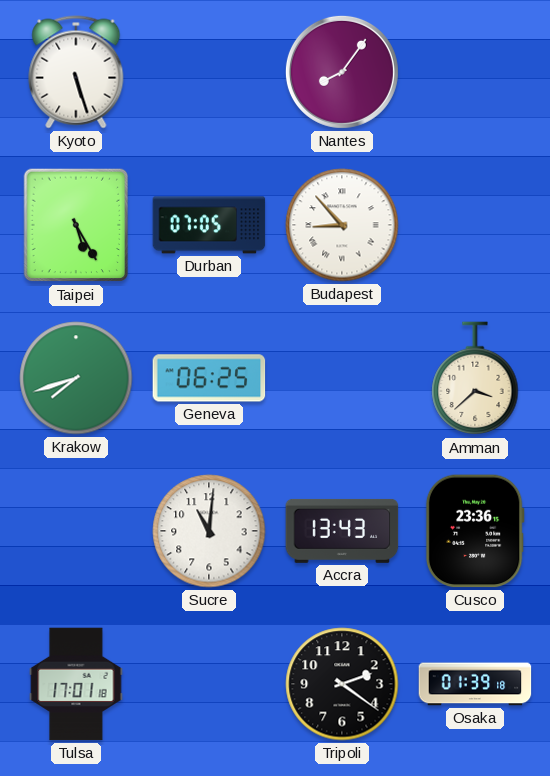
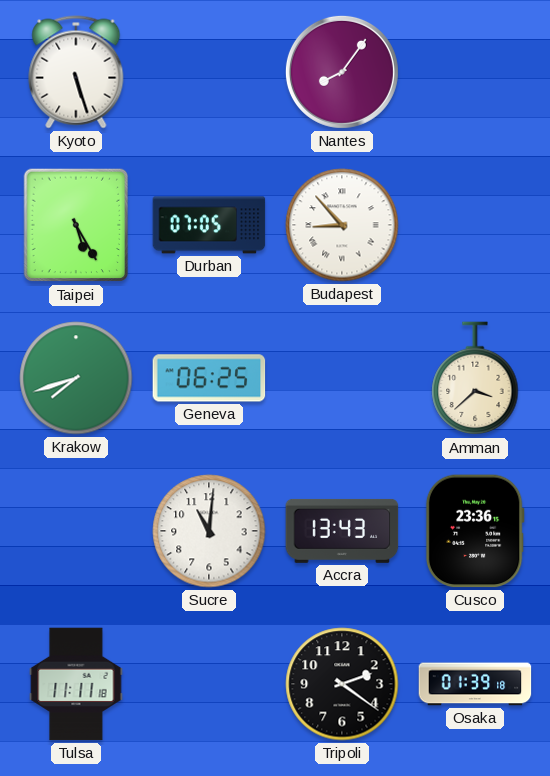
Tulsa: 17:01 -> 11:11 (76, 684)
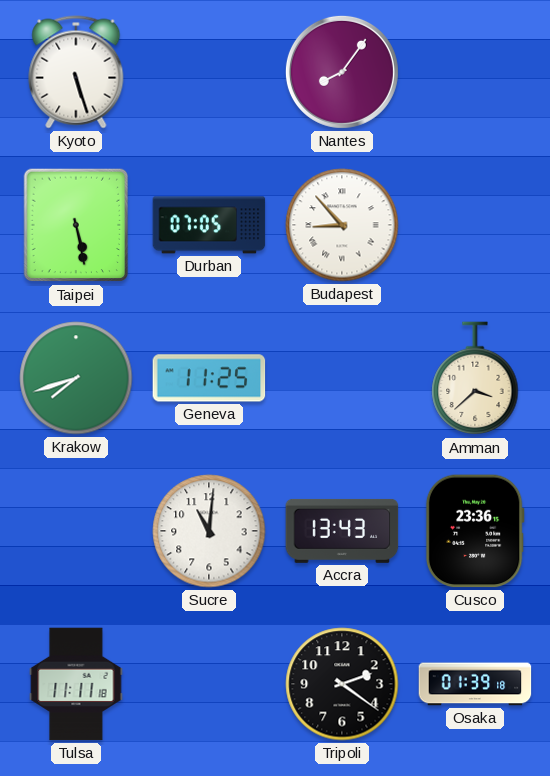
Taipei: 5:25 -> 5:28 (76, 225)
Geneva: 06:25 -> 11:25 (209, 378)
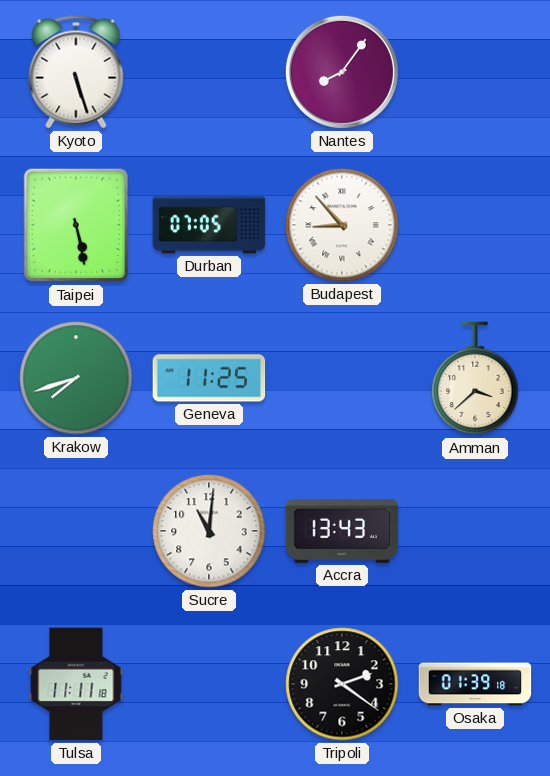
Cusco: 23:36 -> none (475, 531)
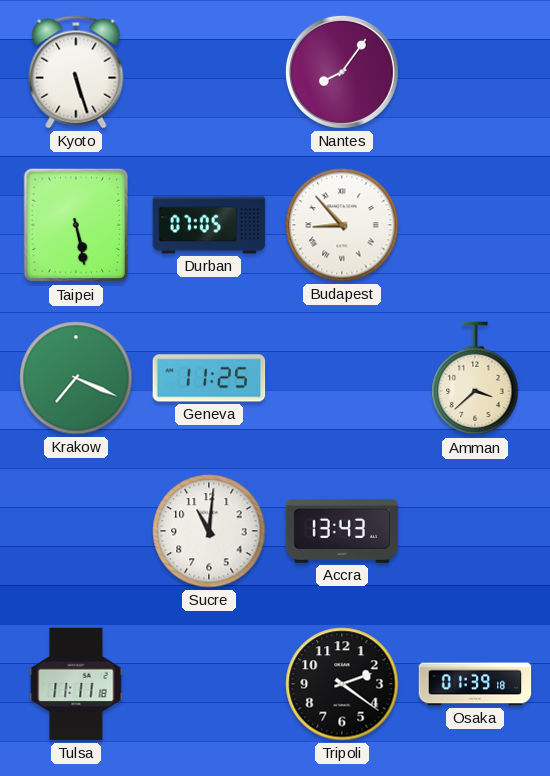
Krakow: 7:42 -> 7:19 (76, 378)
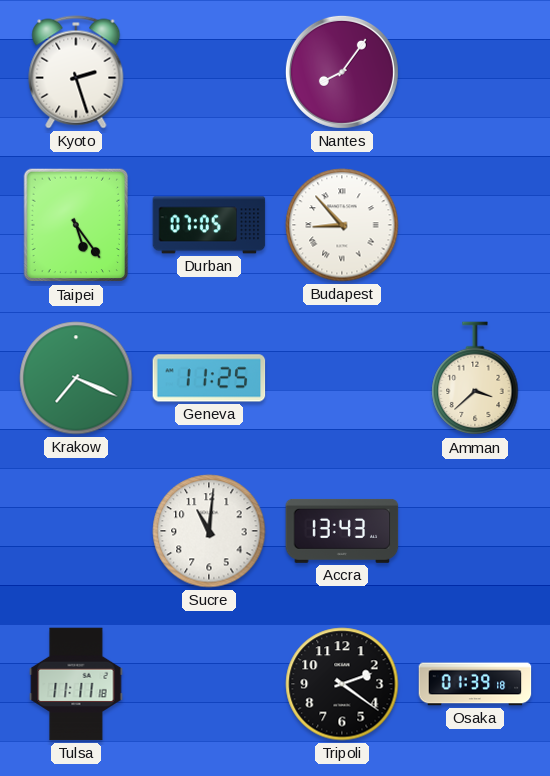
Kyoto: 5:27 -> 2:27 (76, 72)
Taipei: 5:28 -> 5:24 (76, 225)
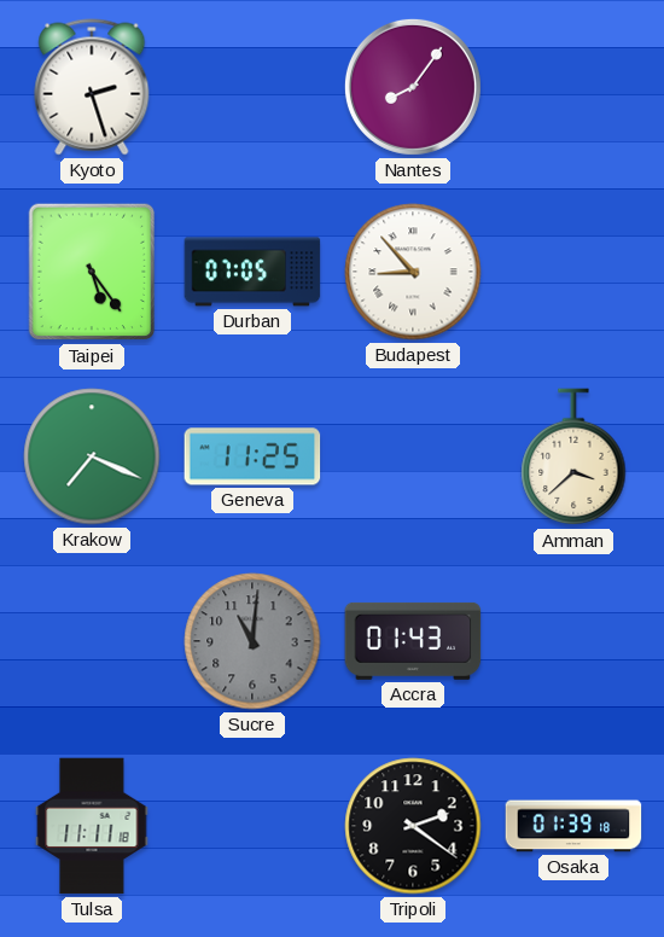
Sucre dial: white -> grey (252, 641)
Accra: 13:43 -> 01:43 (413, 641)
